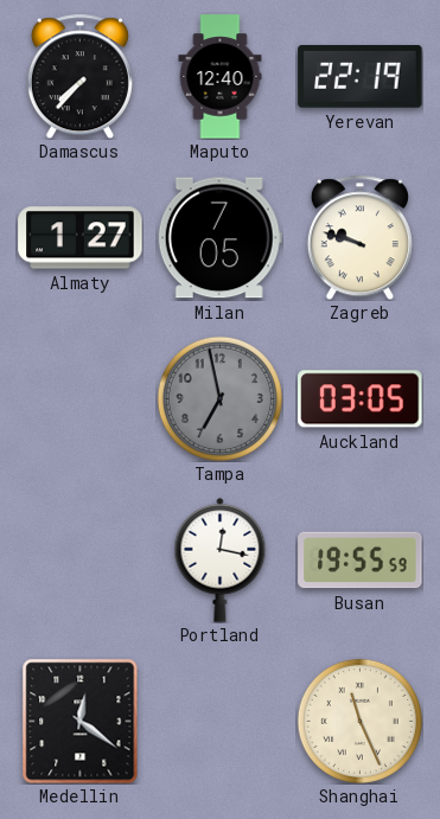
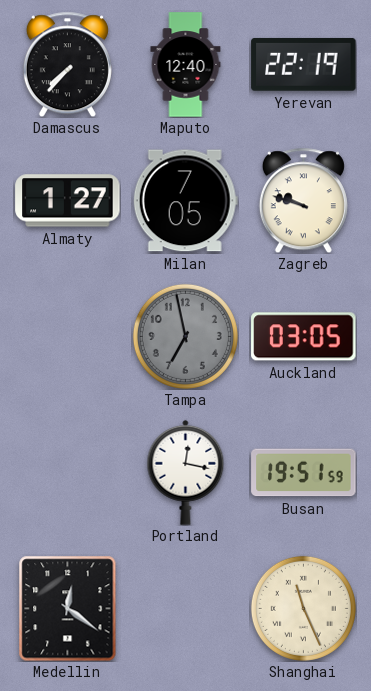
Busan: 19:55 -> 19:51 (304, 473)
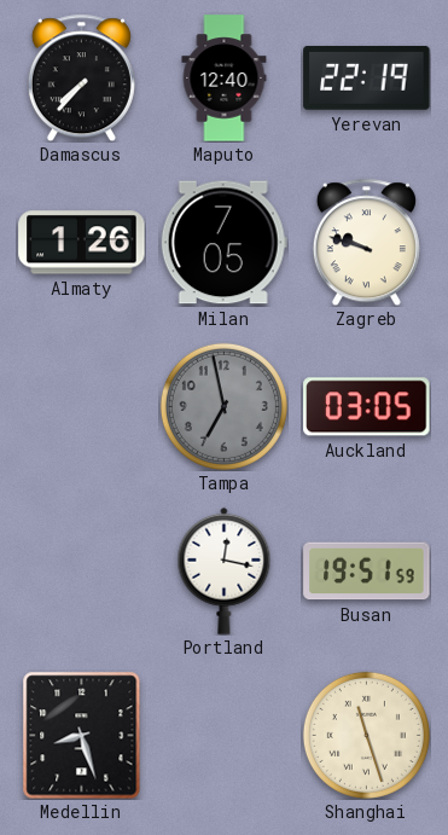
Almaty: 1:27 -> 1:26 (82, 243)
Medellin: 12:21 -> 8:27 (82, 735)
Shanghai: 11:26 -> 11:27 (366, 735)
